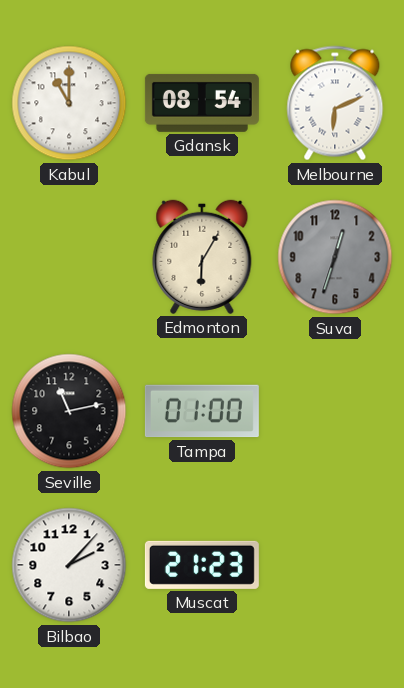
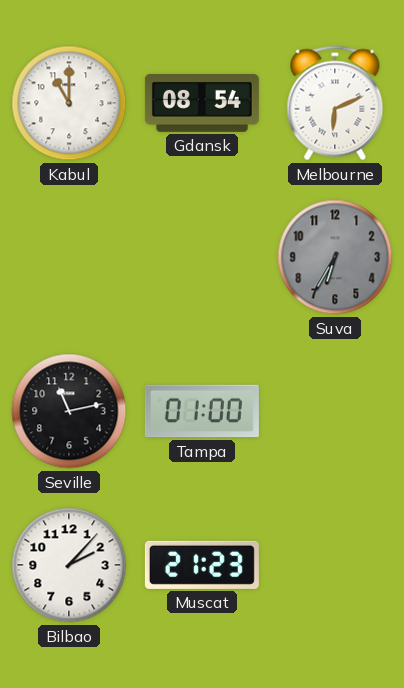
Edmonton: 6:05 -> none (202, 257)
Suva: 12:33 -> 6:35 (335, 257)
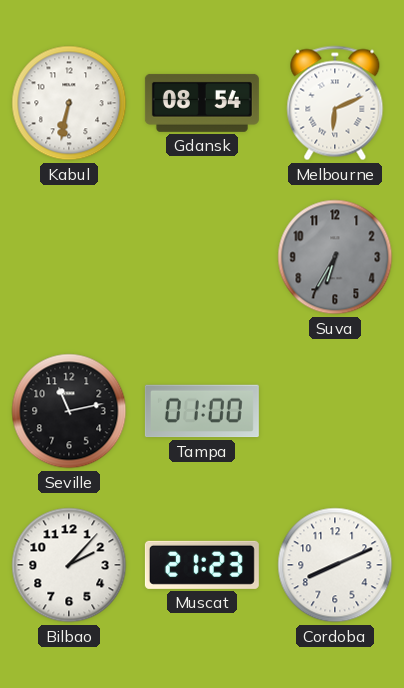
Kabul: 11:00 -> 6:32 (69, 103)
Cordoba: none -> 8:11 (335, 565)
